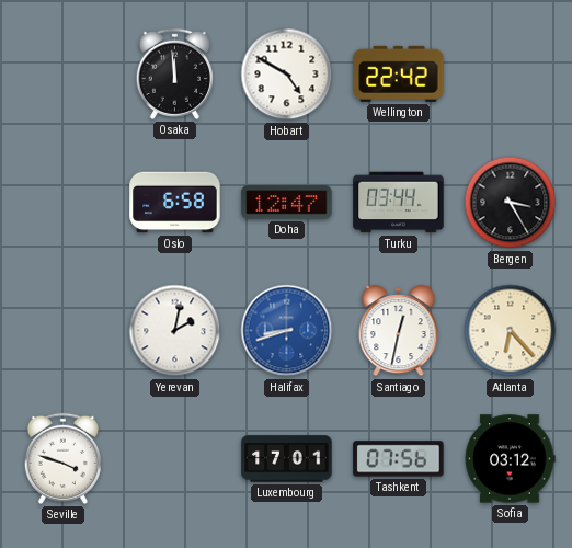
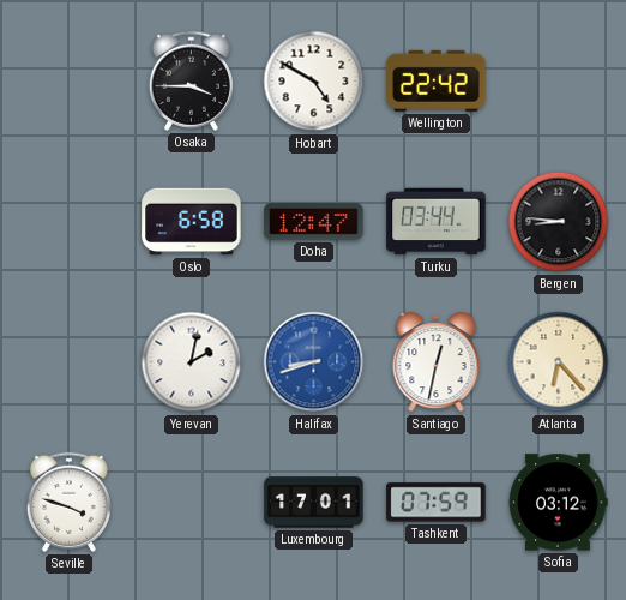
Osaka: 11:59 -> 3:45 (191, 80)
Bergen: 3:25 -> 8:46 (559, 222)
Tashkent: 07:56 -> 07:59 (437, 503)
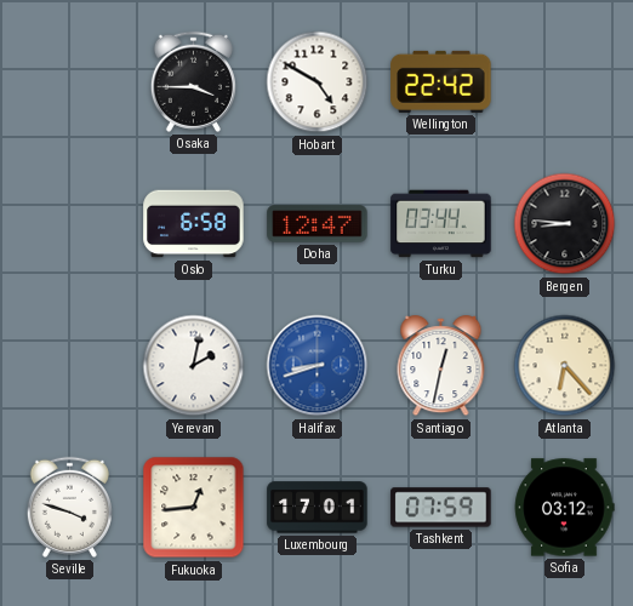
Fukuoka: none -> 12:44 (194, 508)
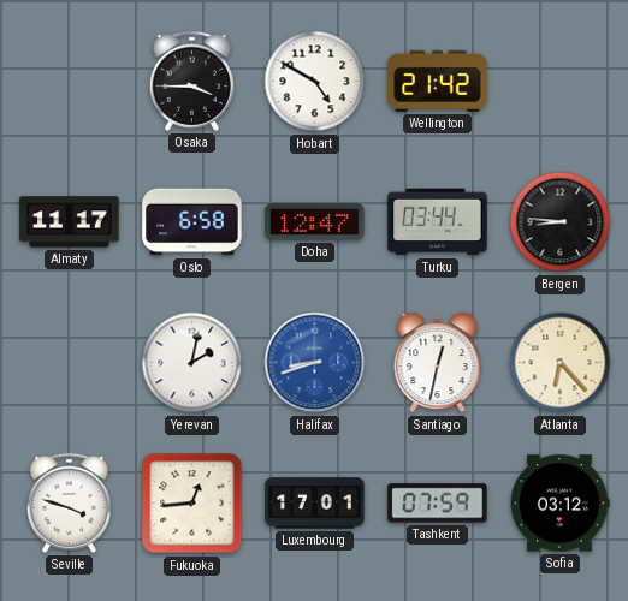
Wellington: 22:42 -> 21:42 (438, 81)
Almaty: none -> 11:17 (70, 222)
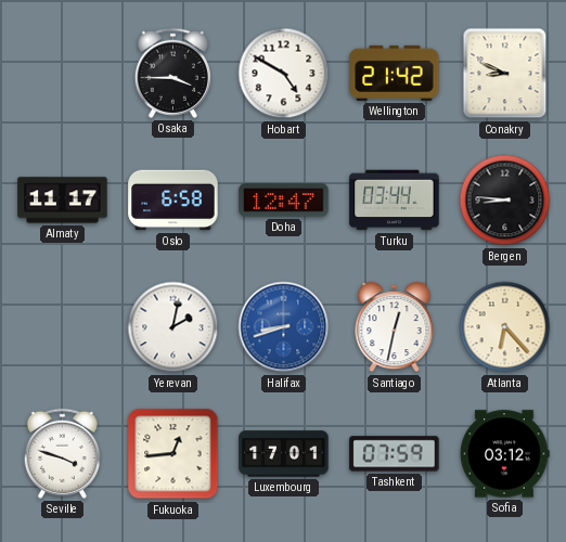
Conakry: none -> 8:49 (505, 74)
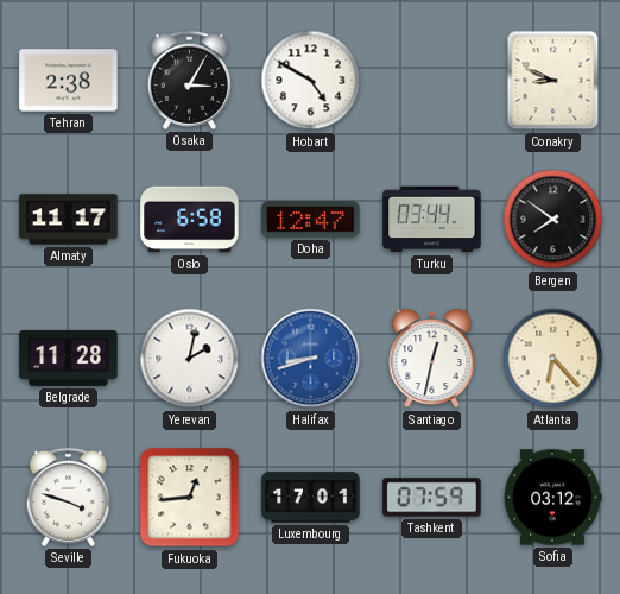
Tehran: none -> 2:38 (69, 81)
Osaka: 3:45 -> 3:05 (189, 80)
Wellington: 21:42 -> none (395, 73)
Bergen: 8:46 -> 7:51 (553, 220)
Belgrade: none -> 11:28 (69, 358)
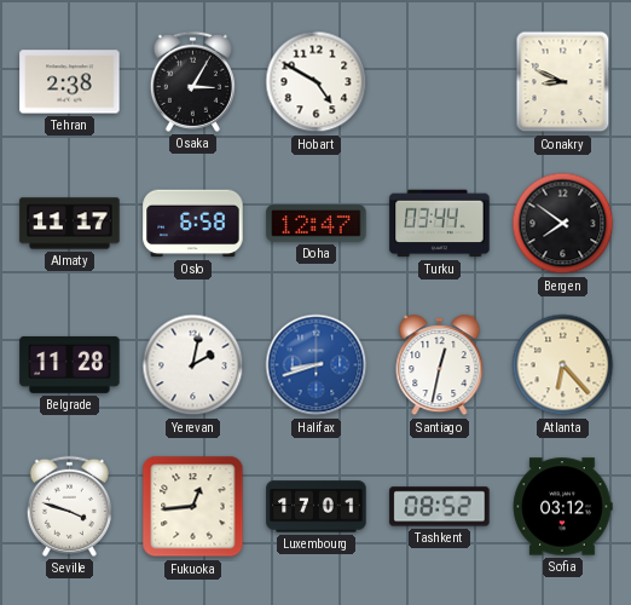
Tashkent: 07:59 -> 08:52 (440, 507)
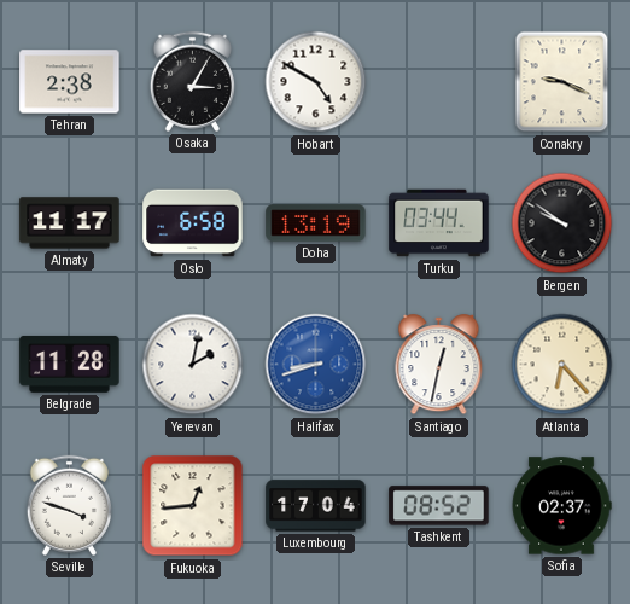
Conakry: 8:49 -> 9:19 (562, 82)
Doha: 12:47 -> 13:19 (316, 223)
Bergen: 7:51 -> 9:51 (562, 223)
Luxembourg: 17:01 -> 17:04 (316, 506)
Sofia: 03:12 -> 02:37 (561, 506)
